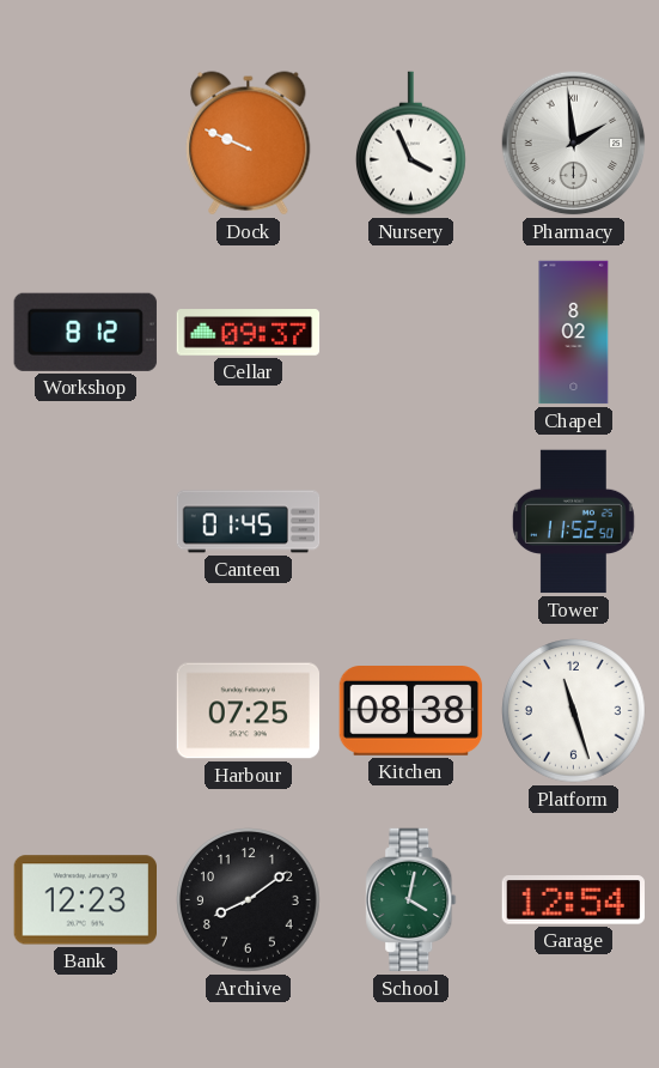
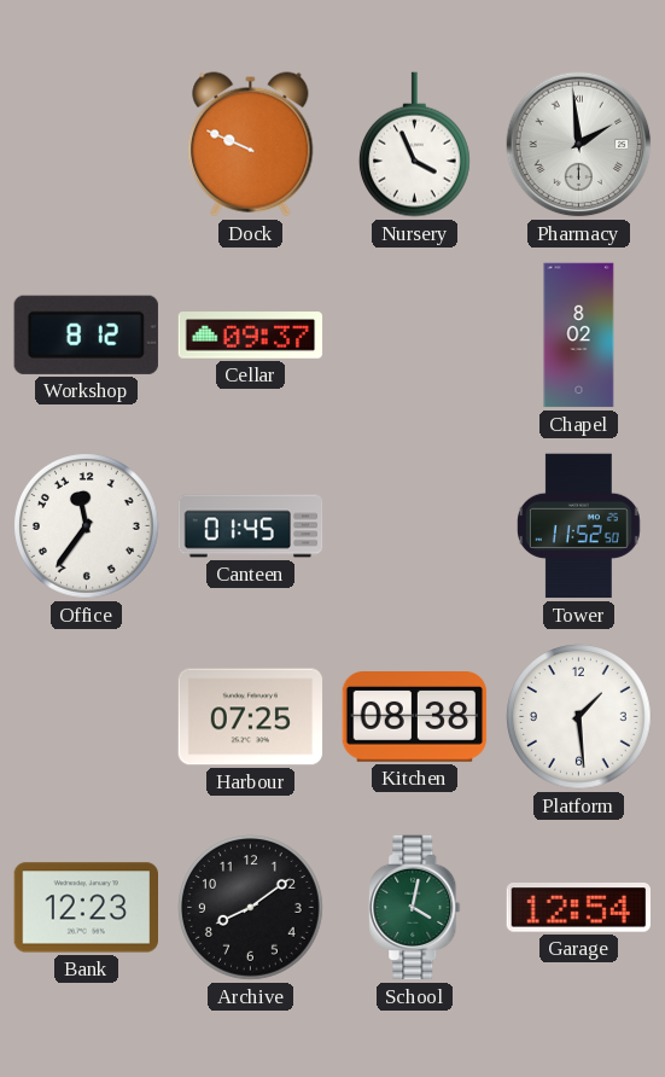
Office: none -> 11:36 (87, 526)
Platform: 11:27 -> 1:29 (579, 717)
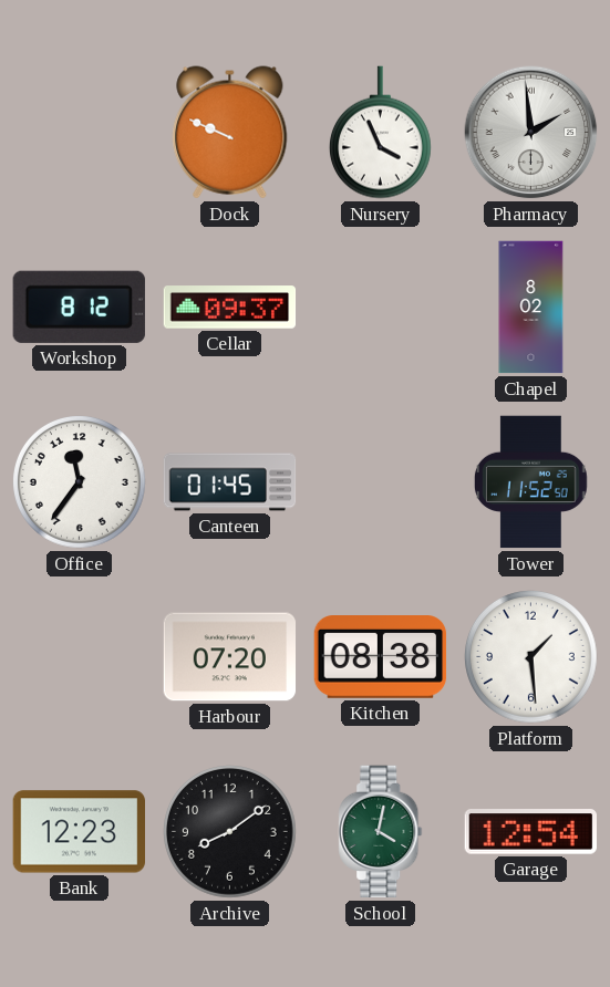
Harbour: 07:25 -> 07:20 (230, 657)
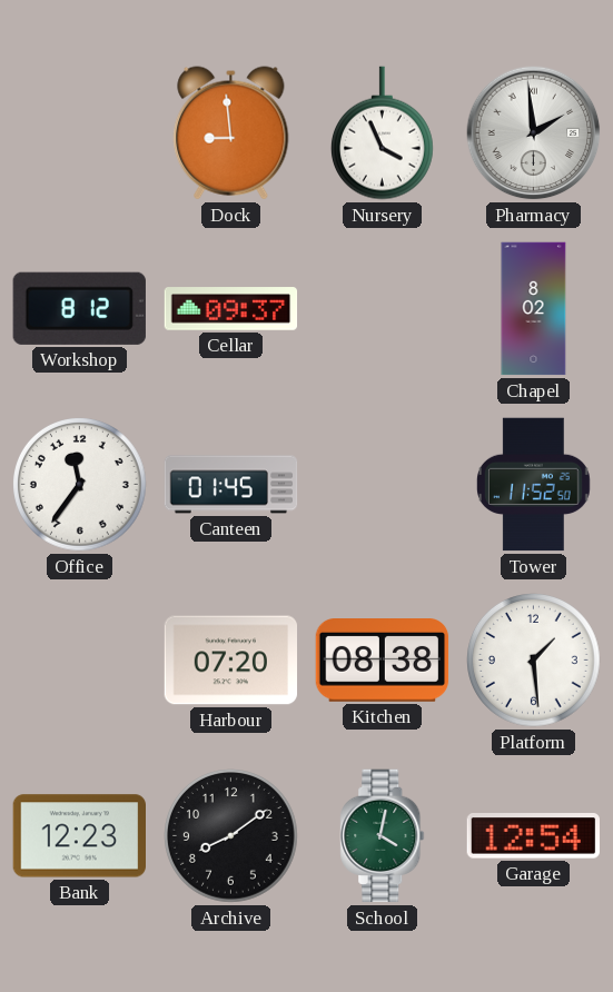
Dock: 9:49 -> 8:59 (231, 133)
